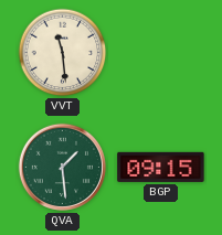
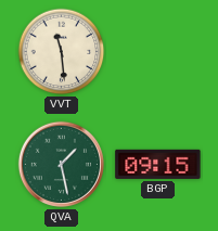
QVA: 1:29 -> 1:28 (61, 164)
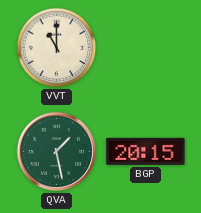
VVT: 11:29 -> 11:00 (57, 48)
BGP: 09:15 -> 20:15 (146, 151)
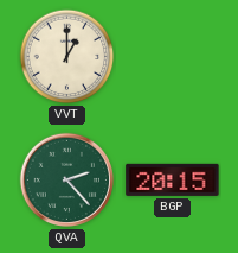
VVT: 11:00 -> 1:00 (67, 57)
QVA: 1:28 -> 2:23 (66, 179)
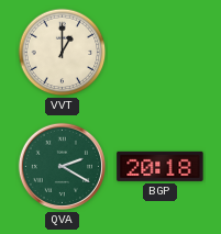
QVA: 2:23 -> 2:20 (62, 166)
BGP: 20:15 -> 20:18 (161, 166)
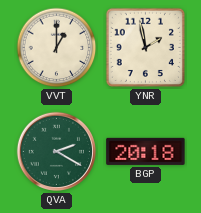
YNR: none -> 1:58 (145, 47)
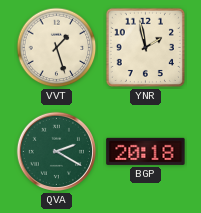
VVT: 1:00 -> 1:27 (57, 48)
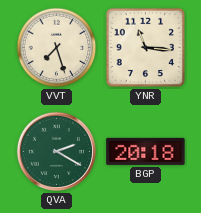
VVT: 1:27 -> 7:27 (57, 48)
YNR: 1:58 -> 11:16 (145, 47)
